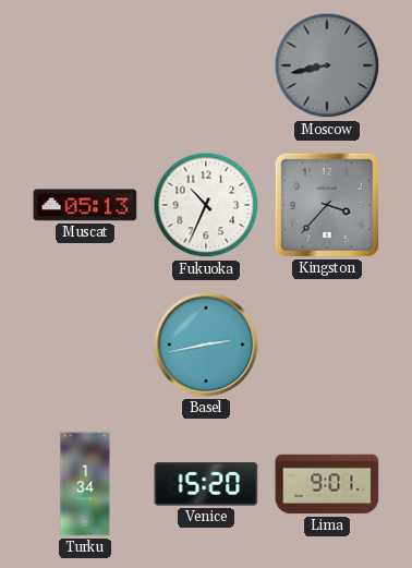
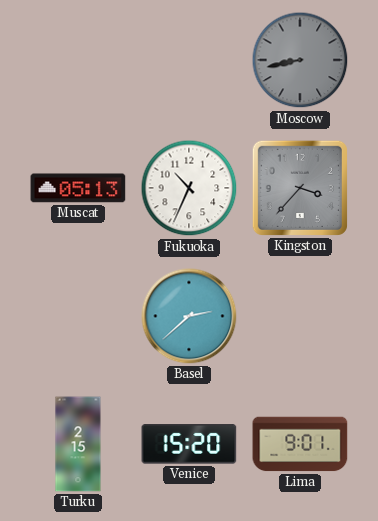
Basel: 2:43 -> 2:38 (189, 316)
Turku: 1:34 -> 2:15 (78, 444)
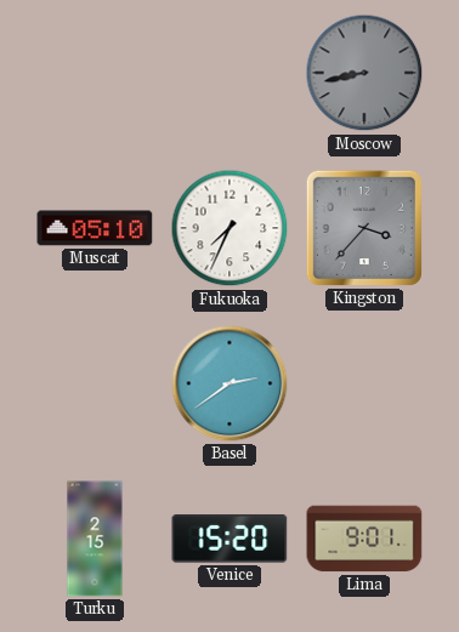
Muscat: 05:13 -> 05:10 (95, 228)
Fukuoka: 10:34 -> 7:34 (229, 228)
Basel: 2:38 -> 2:39 (229, 383)
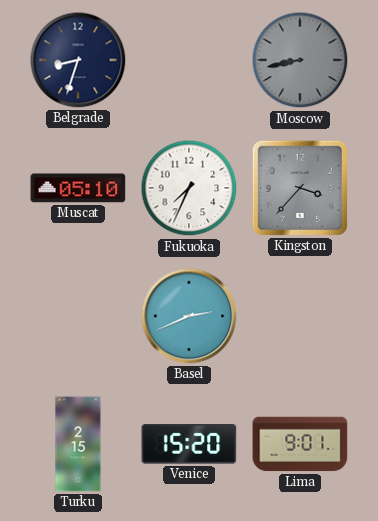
Belgrade: none -> 8:33 (78, 60)
Basel: 2:39 -> 2:41 (189, 316)
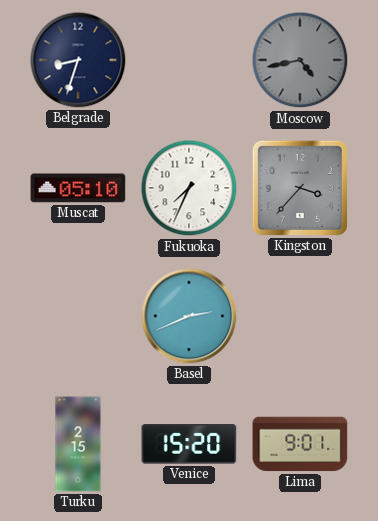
Moscow: 8:43 -> 4:43 (300, 60)
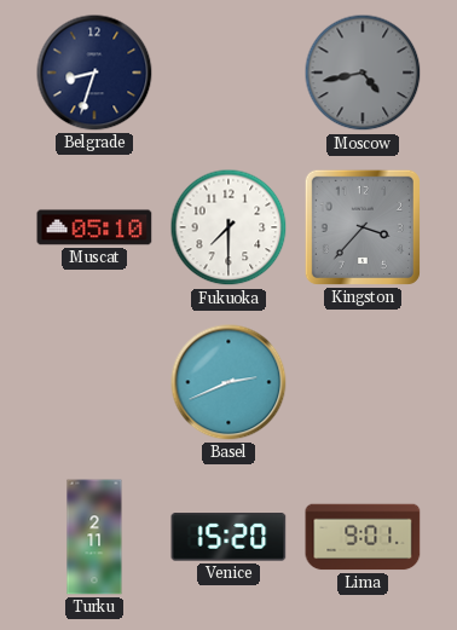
Fukuoka: 7:34 -> 7:30 (228, 227)
Turku: 2:15 -> 2:11 (94, 537)
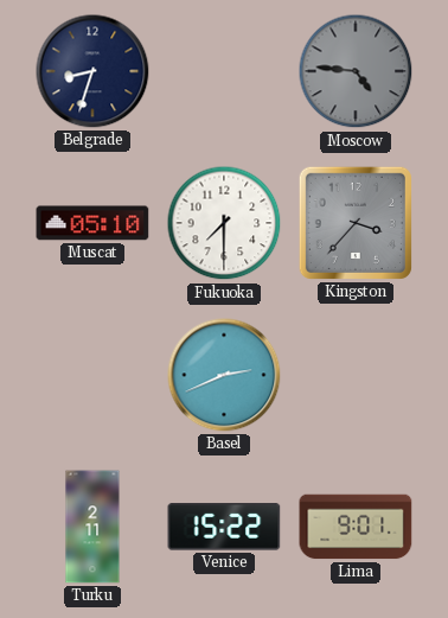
Moscow: 4:43 -> 4:46 (356, 71)
Venice: 15:20 -> 15:22 (224, 527)
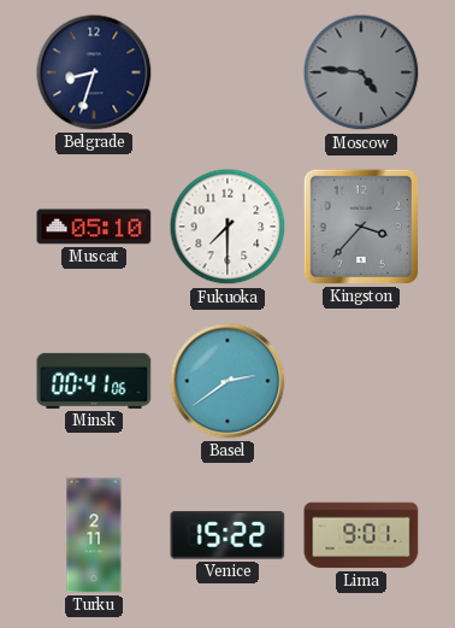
Minsk: none -> 00:41 (94, 381)
Basel: 2:41 -> 2:39 (227, 381)
